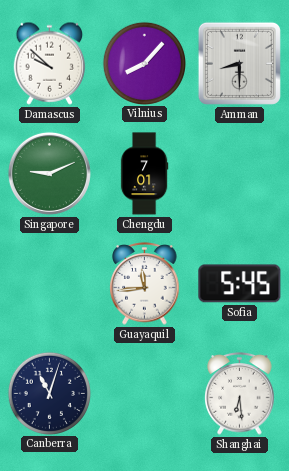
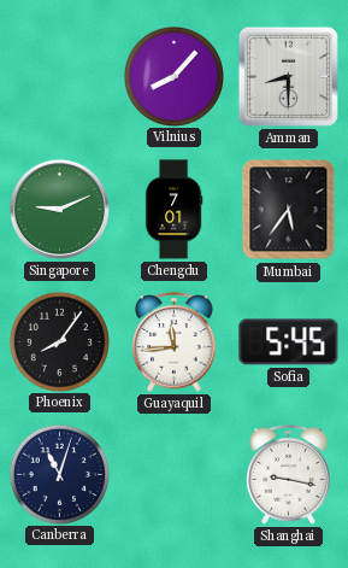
Damascus: 9:52 -> none (50, 63)
Mumbai: none -> 5:36 (289, 210)
Phoenix: none -> 8:06 (59, 341)
Shanghai: 6:29 -> 9:17 (289, 475)
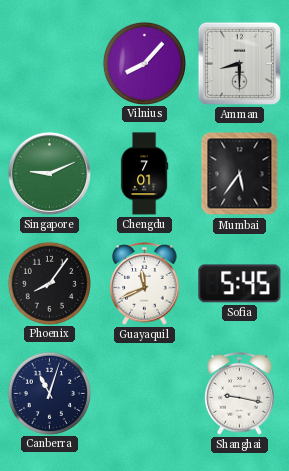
Guayaquil: 11:44 -> 11:41 (145, 284)
